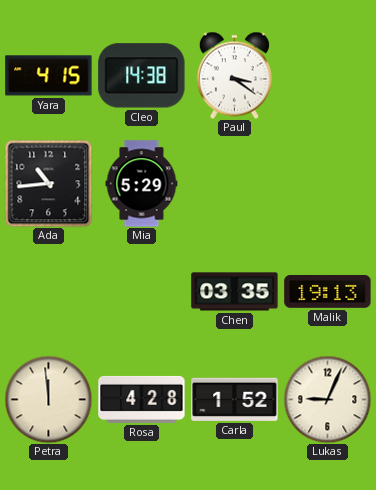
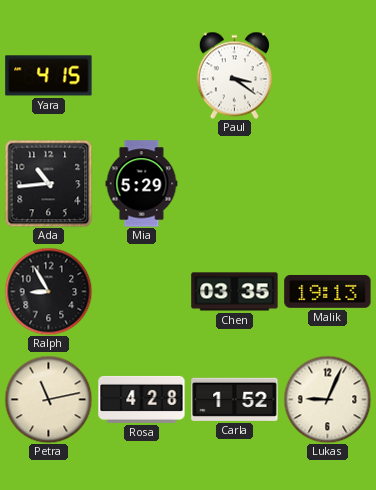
Cleo: 14:38 -> none (142, 76)
Ralph: none -> 8:55 (48, 291)
Petra: 11:59 -> 11:13 (48, 399)
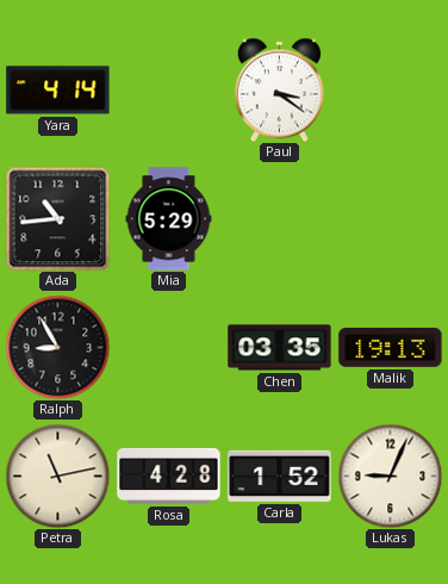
Yara: 4:15 -> 4:14 (58, 91)
